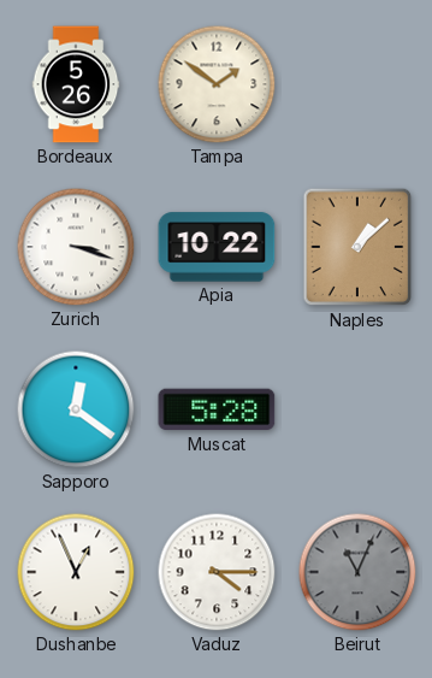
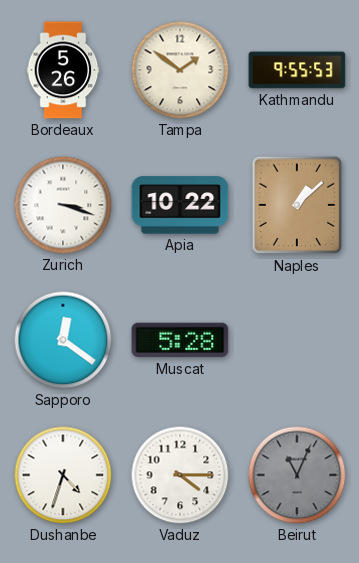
Kathmandu: none -> 9:55 (297, 70)
Dushanbe: 12:56 -> 4:33 (63, 475)
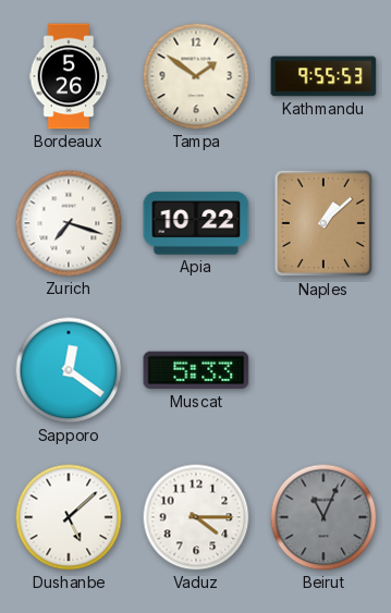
Zurich: 3:18 -> 7:18 (69, 223)
Muscat: 5:28 -> 5:33 (196, 370)
Dushanbe: 4:33 -> 5:08 (69, 517)
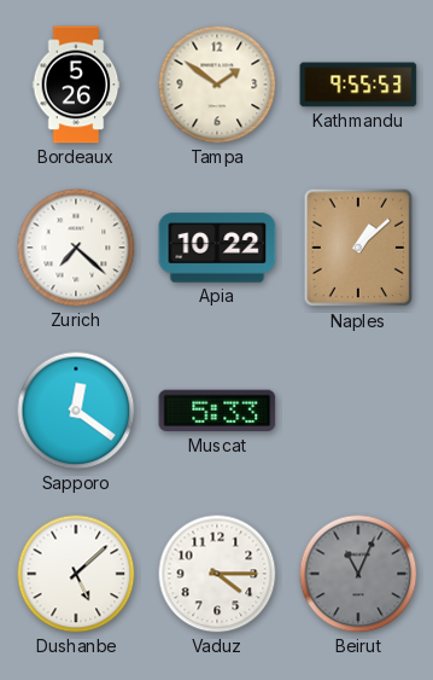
Zurich: 7:18 -> 7:22 (76, 248)
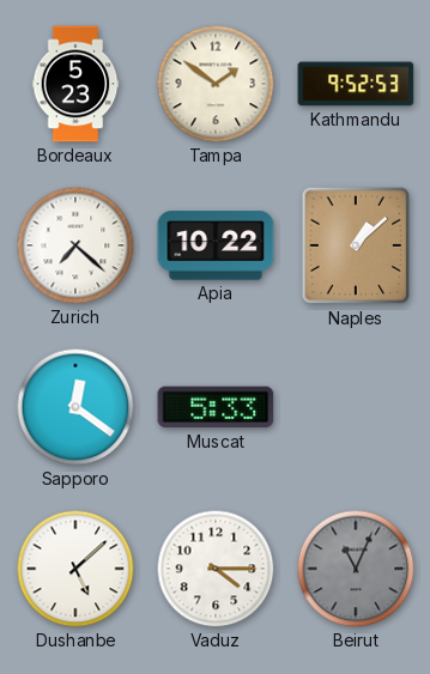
Bordeaux: 5:26 -> 5:23 (75, 84)
Kathmandu: 9:55 -> 9:52 (356, 84)
